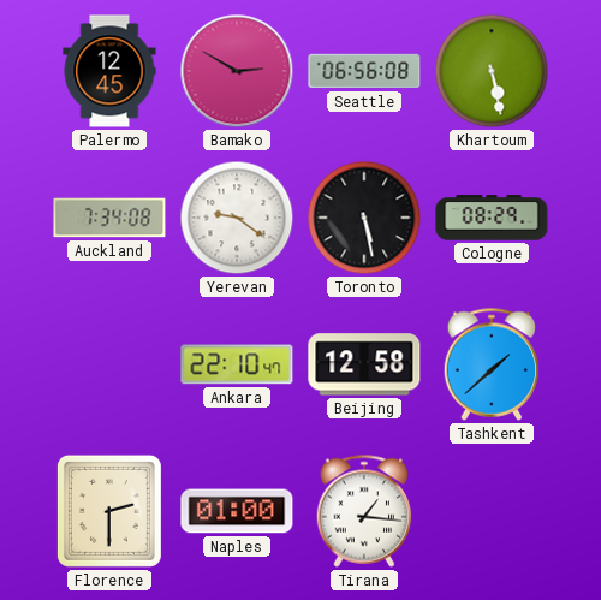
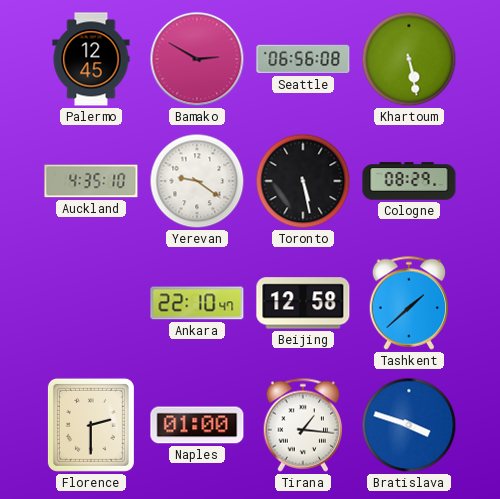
Auckland: 7:34 -> 4:35 (91, 181)
Bratislava: none -> 3:48 (409, 425)
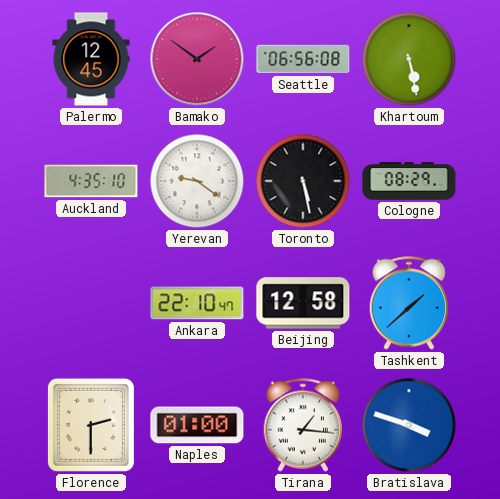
Bamako: 2:50 -> 1:51 (197, 59)
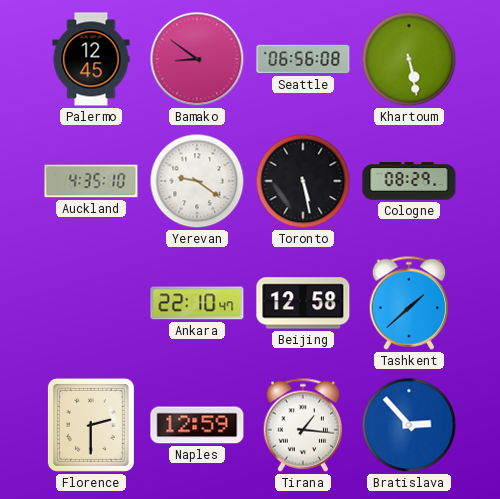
Bamako: 1:51 -> 8:51 (197, 59)
Naples: 01:00 -> 12:59 (197, 425)
Bratislava: 3:48 -> 2:53 (409, 425)
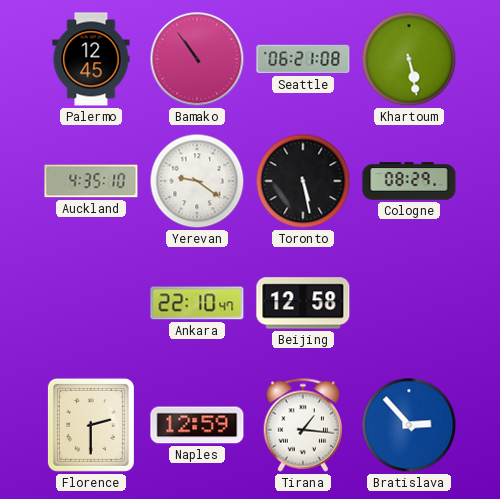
Bamako: 8:51 -> 10:54 (197, 59)
Seattle: 06:56 -> 06:21 (303, 59)
Tashkent: 1:38 -> none (409, 303)
